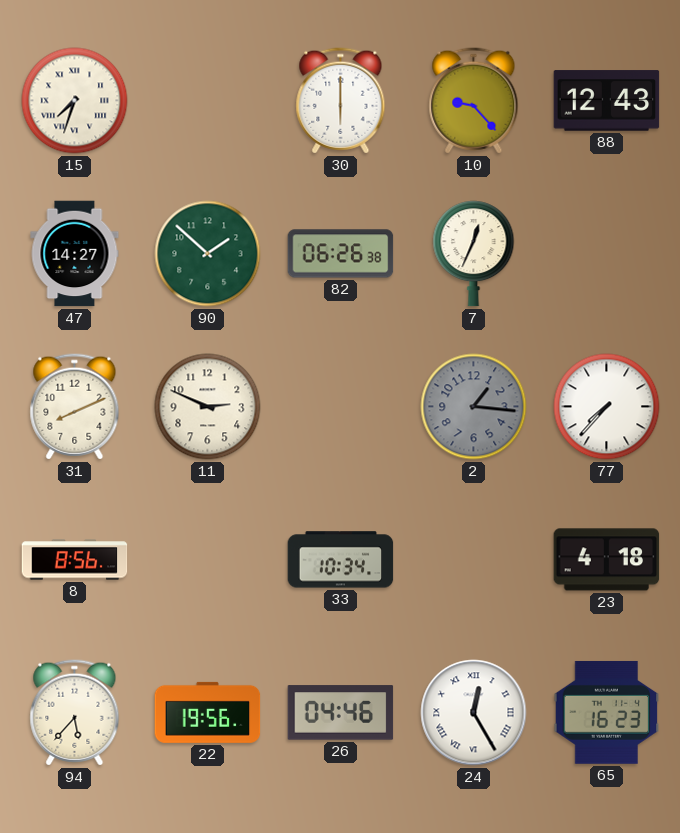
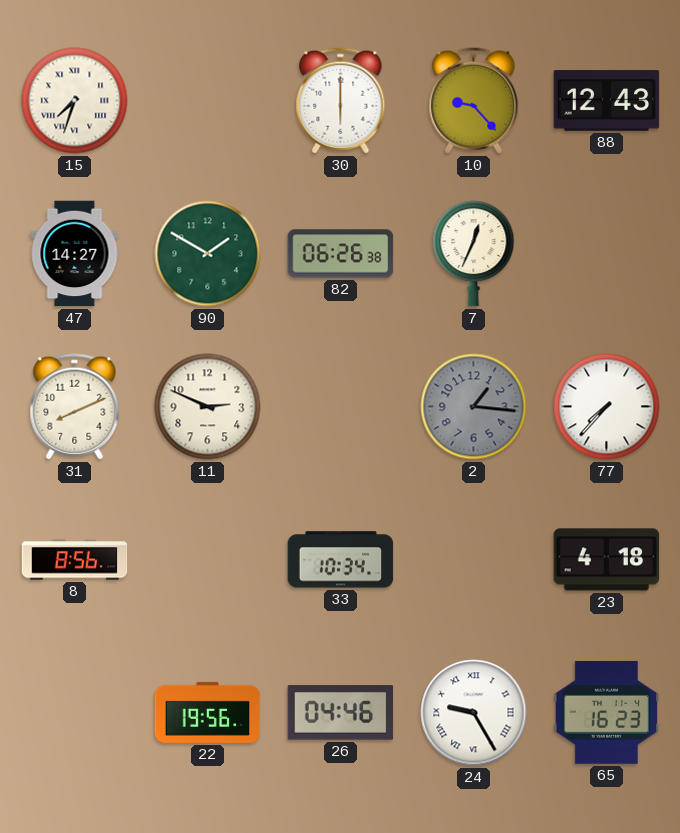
90: 1:52 -> 1:50 (208, 254)
94: 5:37 -> none (75, 713)
24: 12:25 -> 9:25 (474, 713)
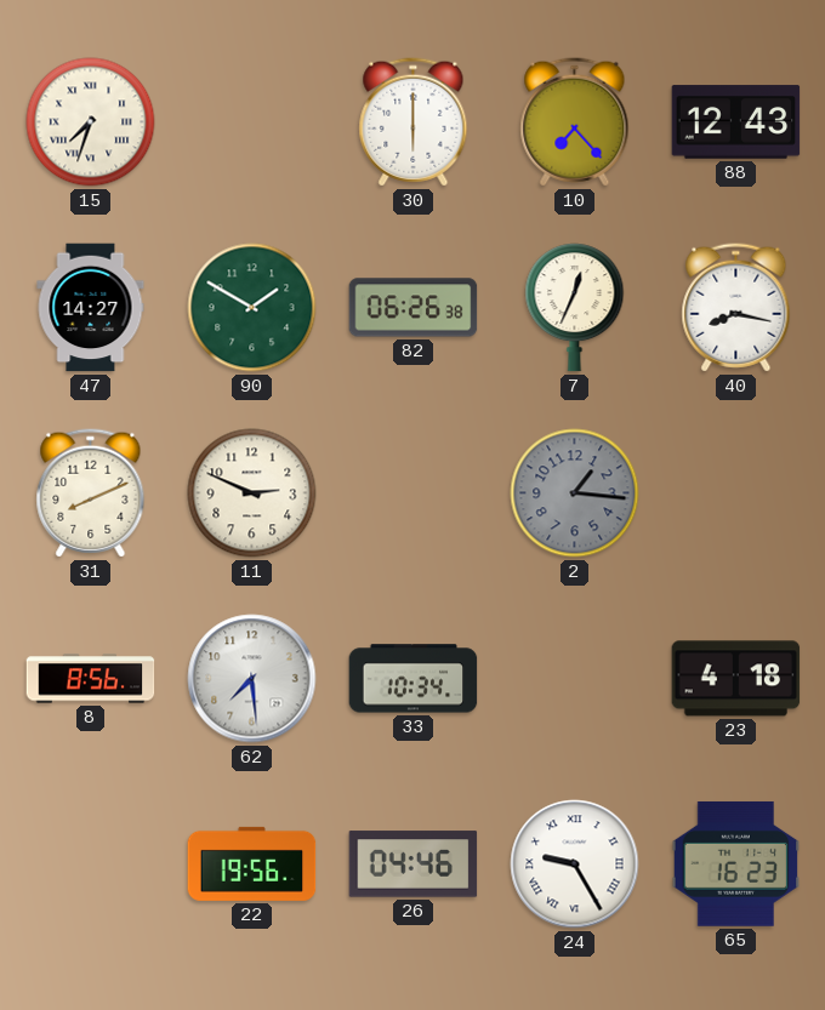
10: 9:23 -> 7:23 (575, 122)
40: none -> 8:17 (736, 308)
77: 7:37 -> none (607, 407)
62: none -> 7:29 (252, 679)
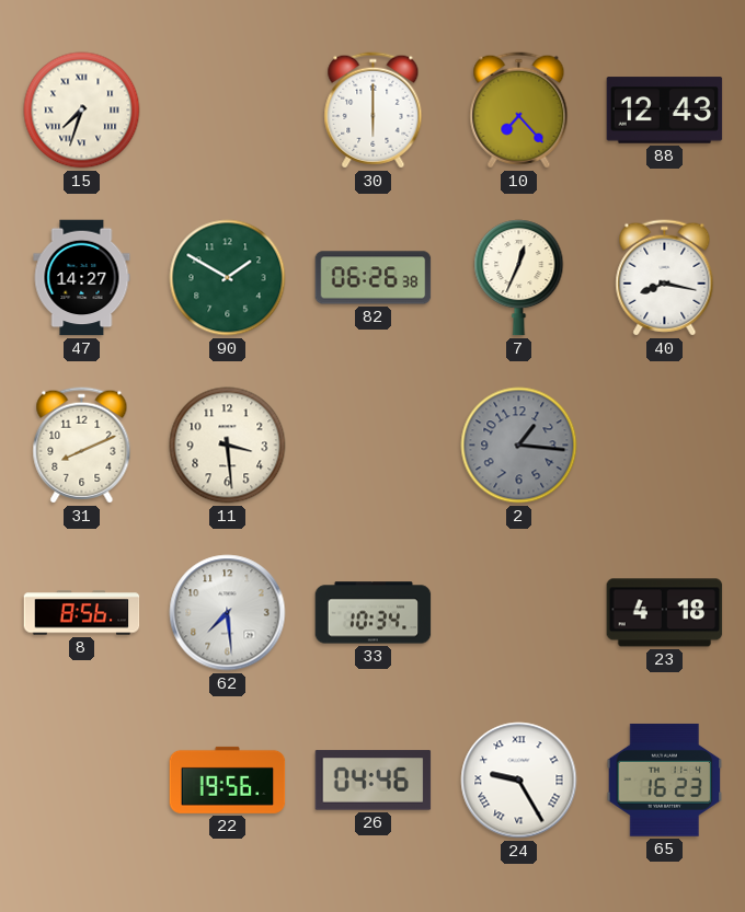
11: 2:49 -> 3:29 (228, 446)
